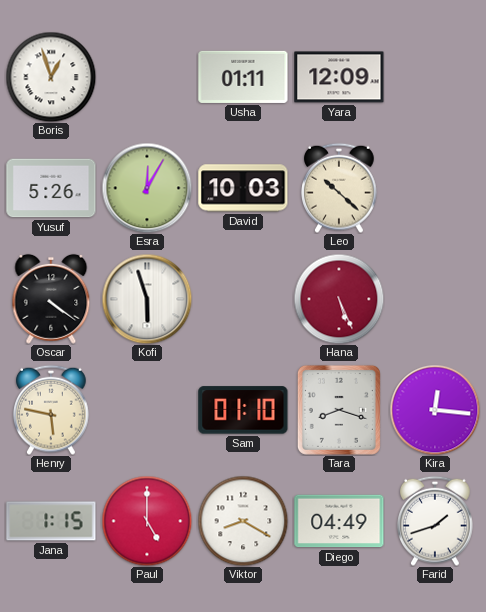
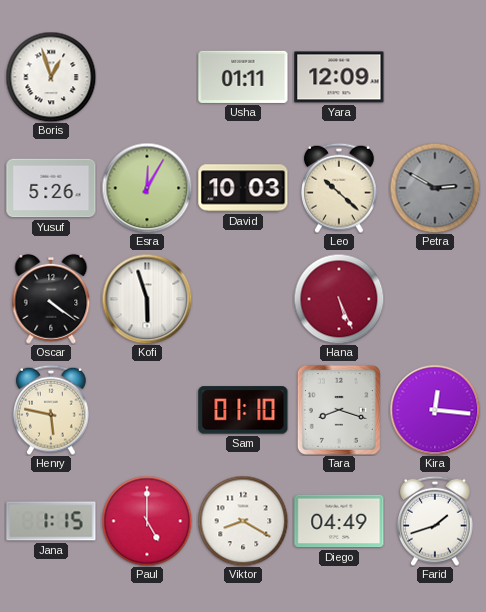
Petra: none -> 2:50 (435, 188)
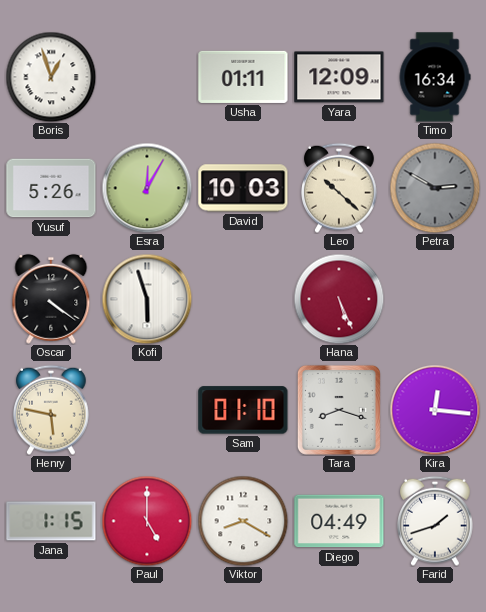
Timo: none -> 16:34 (435, 77)
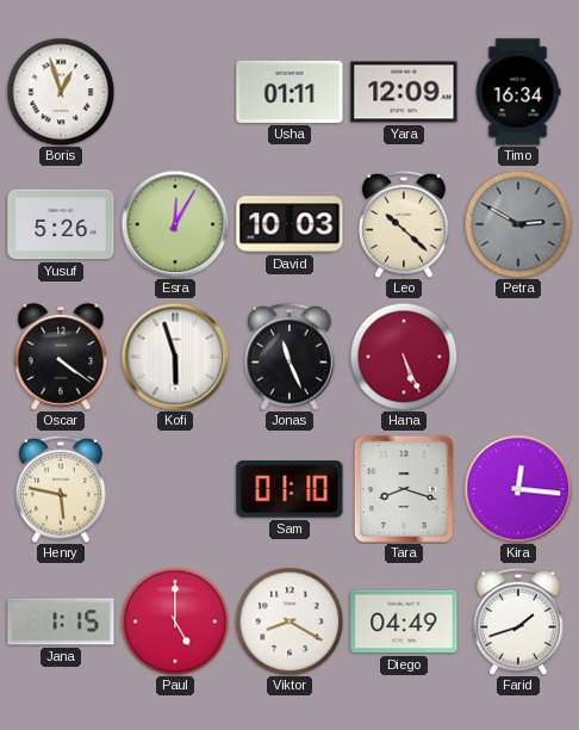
Jonas: none -> 11:26 (291, 357)
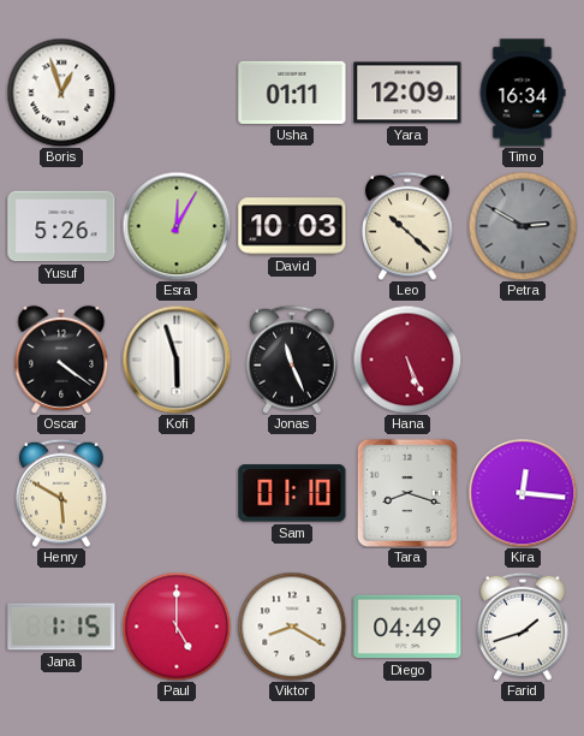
Henry: 5:47 -> 5:50 (62, 493)
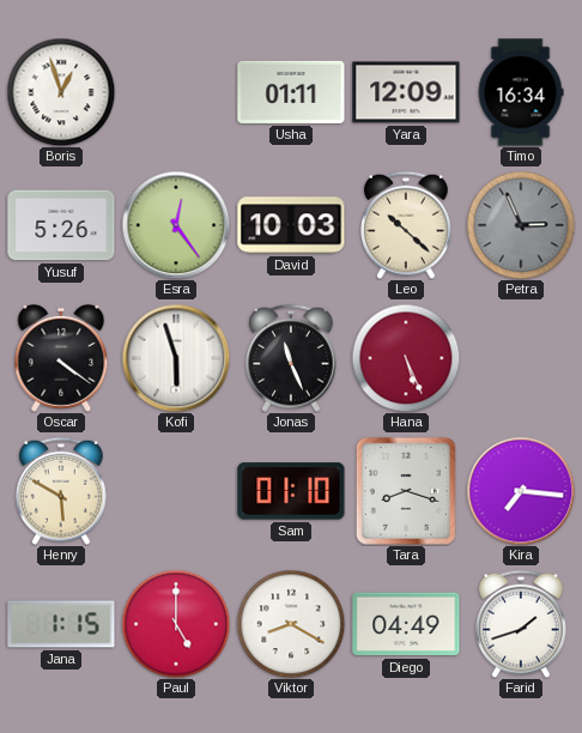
Esra: 12:05 -> 12:24 (176, 225)
Petra: 2:50 -> 2:56 (521, 225)
Kira: 12:16 -> 7:16 (521, 491)
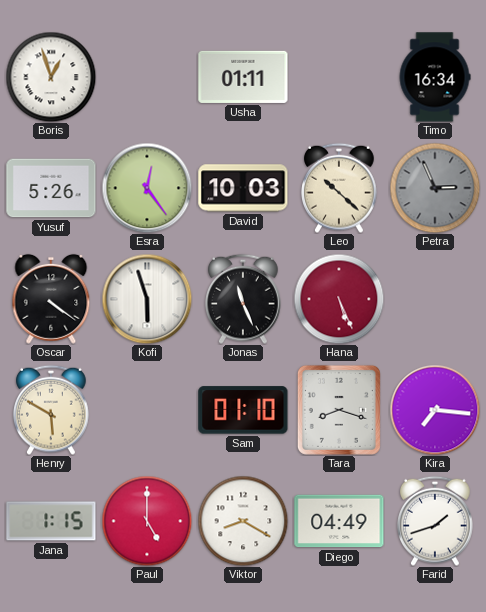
Yara: 12:09 -> none (406, 92)
